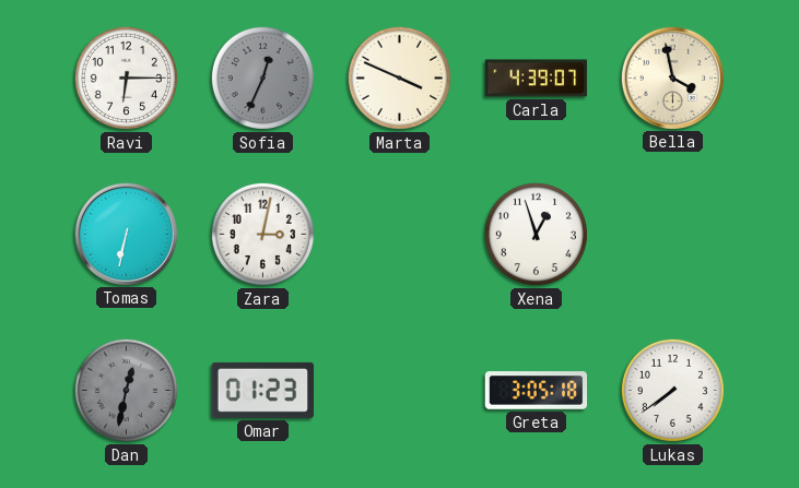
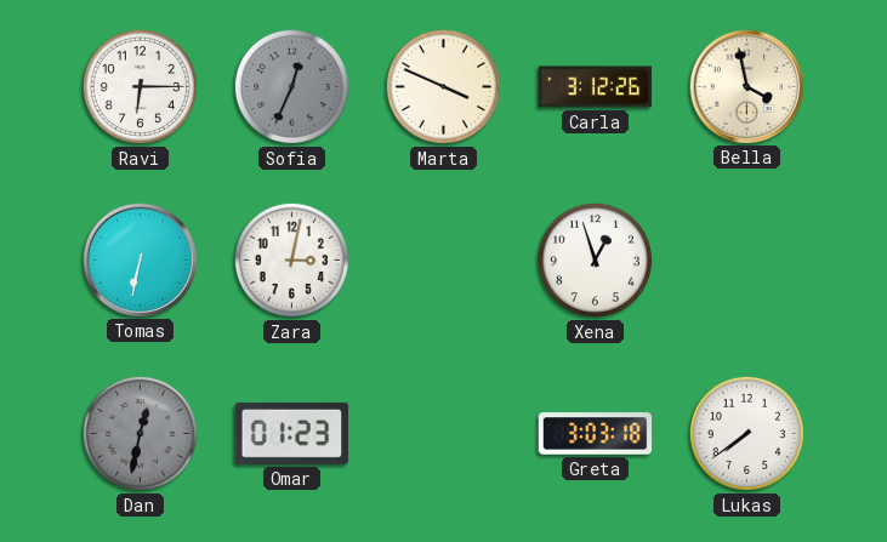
Carla: 4:39 -> 3:12 (596, 87)
Greta: 3:05 -> 3:03 (596, 434)
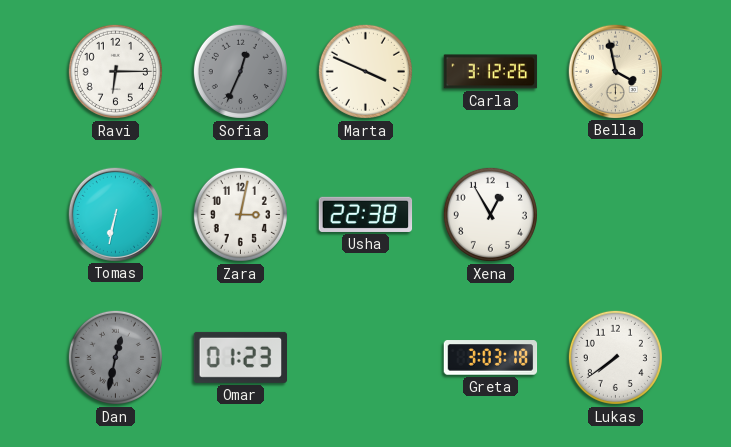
Usha: none -> 22:38 (366, 214)
Xena: 12:57 -> 12:55 (490, 214)
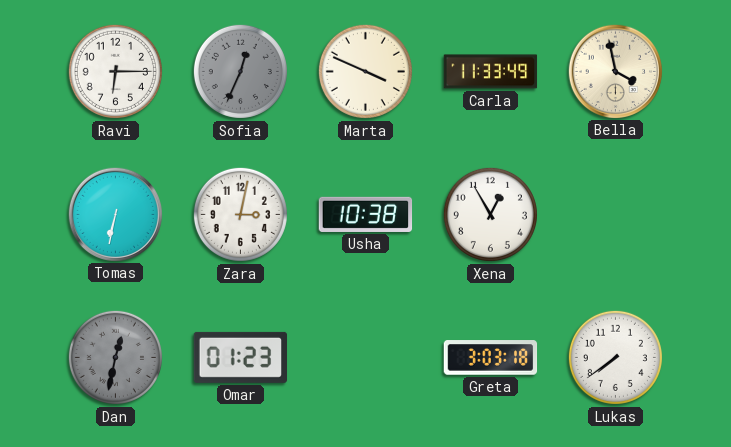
Carla: 3:12 -> 11:33 (491, 72)
Usha: 22:38 -> 10:38 (366, 214)
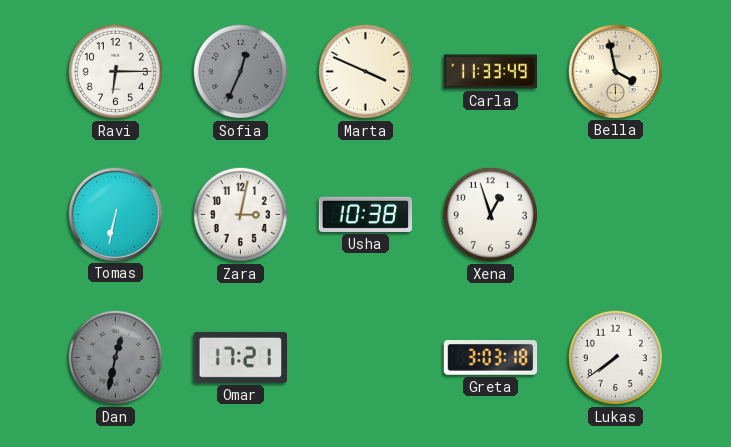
Xena: 12:55 -> 12:57 (490, 214)
Omar: 01:23 -> 17:21 (241, 357)
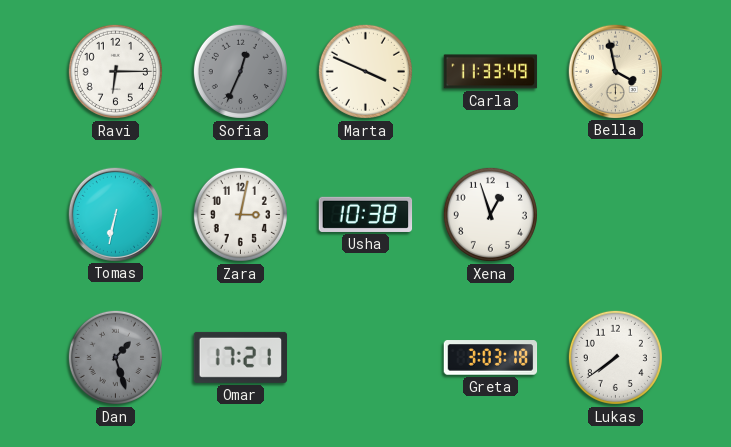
Dan: 12:32 -> 1:27 (115, 357)
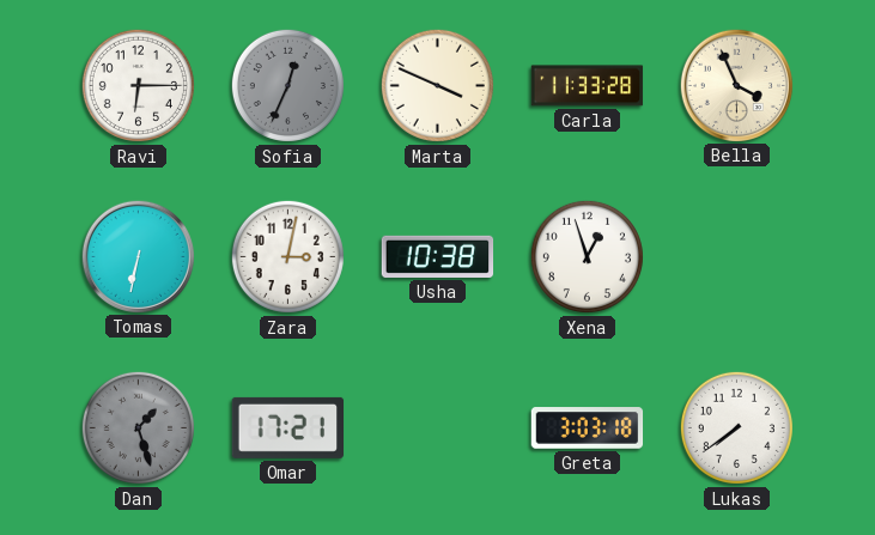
Carla: 11:33:49 -> 11:33:28 (588, 86)
Bella: 3:58 -> 3:56 (736, 85)
